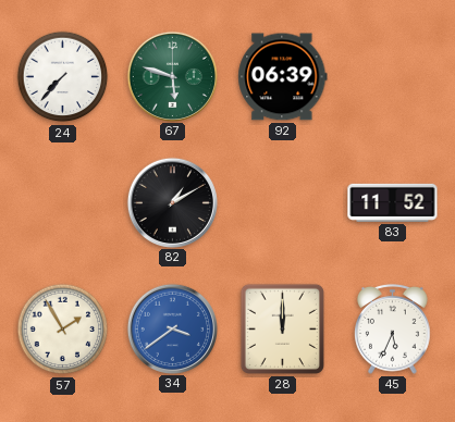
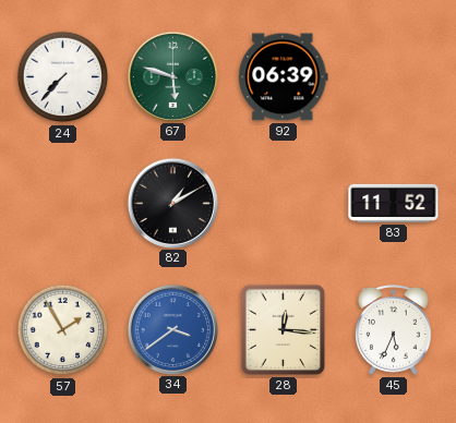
28: 12:00 -> 12:16 (283, 329)
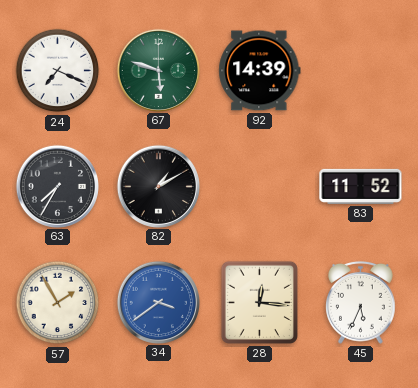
24: 7:37 -> 7:19 (58, 71)
92: 06:39 -> 14:39 (260, 71)
63: none -> 7:35 (57, 186)
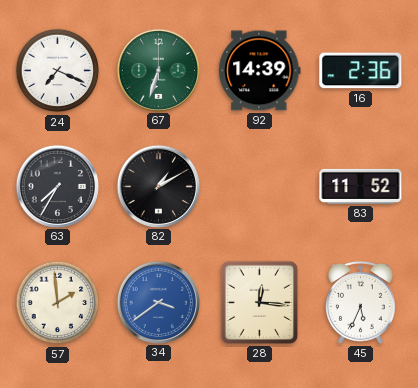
67: 5:48 -> 6:33 (158, 70)
16: none -> 2:36 (361, 71)
57: 1:55 -> 1:59 (58, 303)
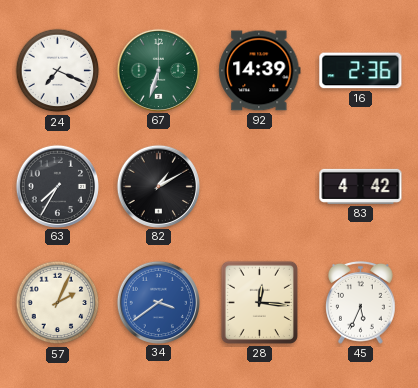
83: 11:52 -> 4:42 (361, 186)
57: 1:59 -> 2:04 (58, 303)
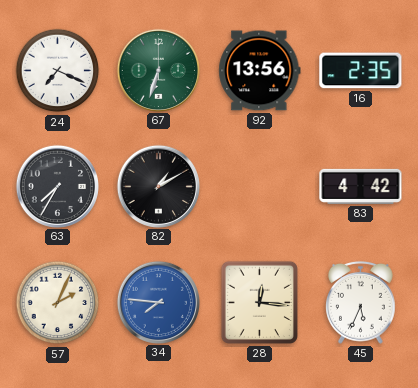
92: 14:39 -> 13:56 (260, 71)
16: 2:36 -> 2:35 (361, 71)
34: 3:39 -> 7:46 (158, 302)
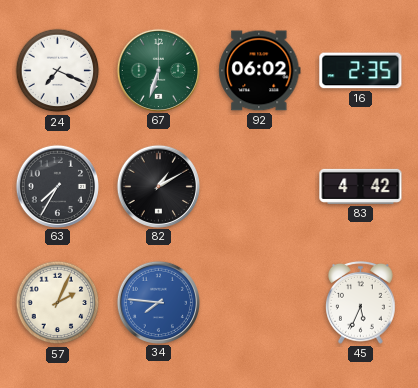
92: 13:56 -> 06:02 (260, 71)
28: 12:16 -> none (259, 302)
